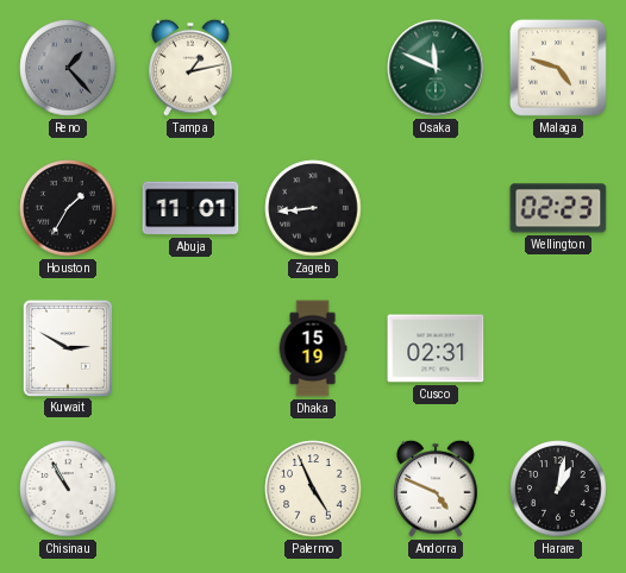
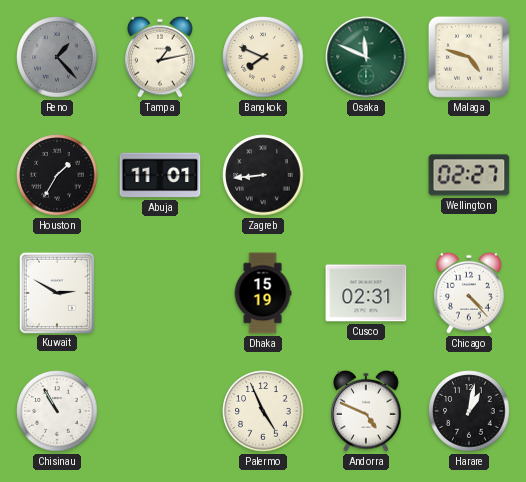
Bangkok: none -> 7:49 (263, 57)
Wellington: 02:23 -> 02:27 (469, 175)
Chicago: none -> 4:23 (469, 293)
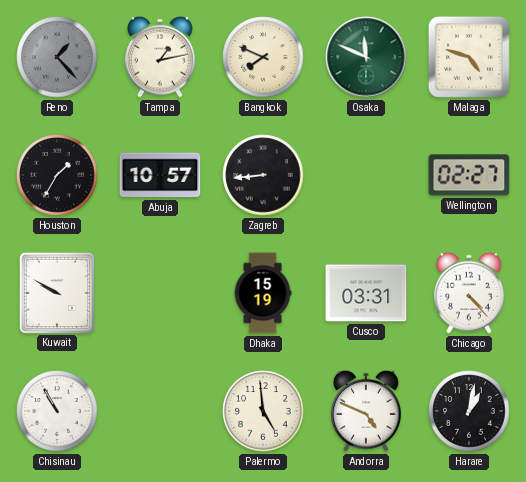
Abuja: 11:01 -> 10:57 (160, 175)
Kuwait: 2:50 -> 9:50 (57, 292)
Cusco: 02:31 -> 03:31 (366, 293)
Palermo: 4:56 -> 4:59 (263, 411)
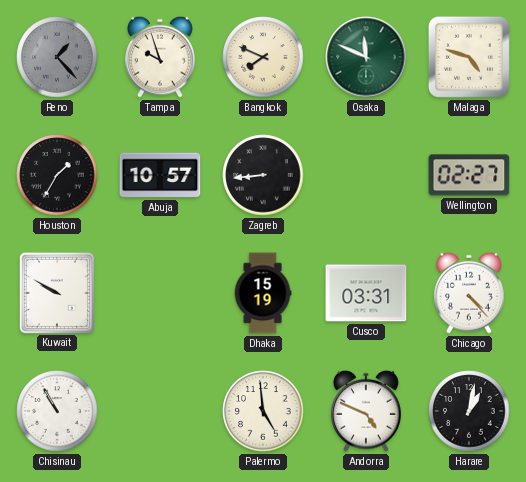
Tampa: 1:13 -> 9:57 (160, 57)
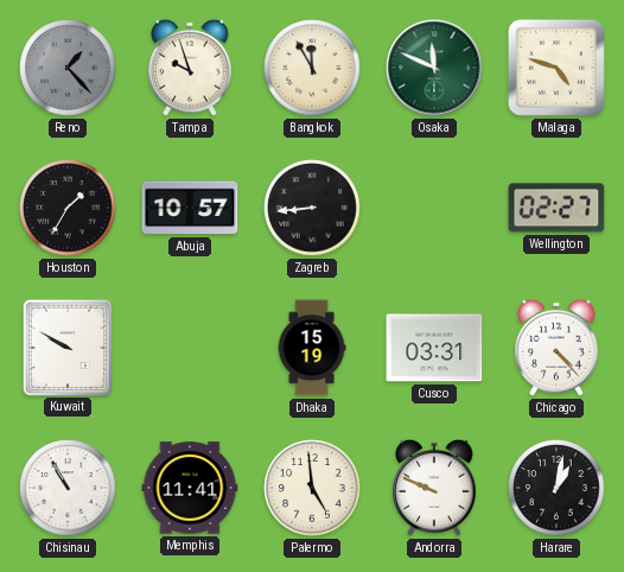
Bangkok: 7:49 -> 11:55 (312, 68)
Memphis: none -> 11:41 (190, 488)
Andorra: 4:49 -> 9:49 (434, 488)
